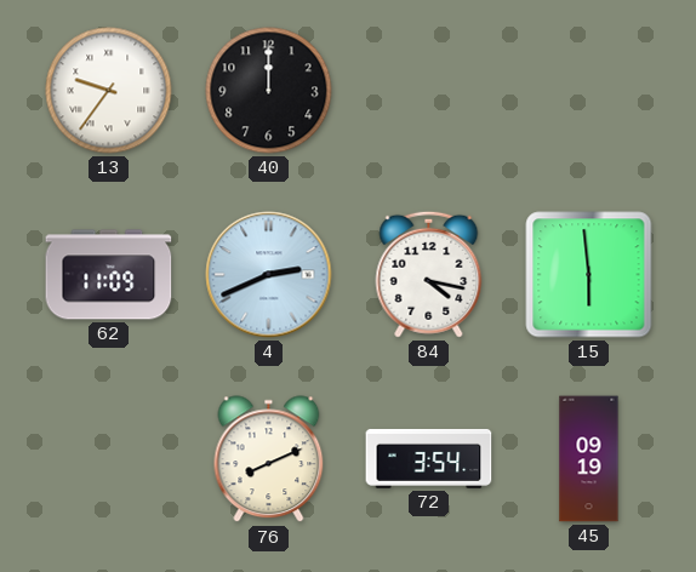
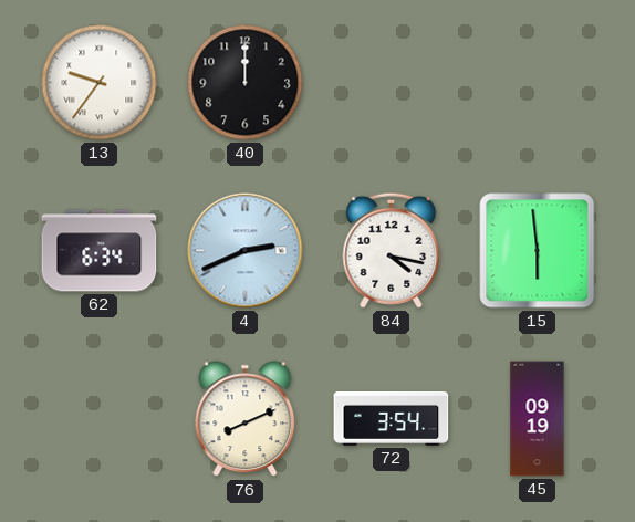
62: 11:09 -> 6:34 (100, 251)
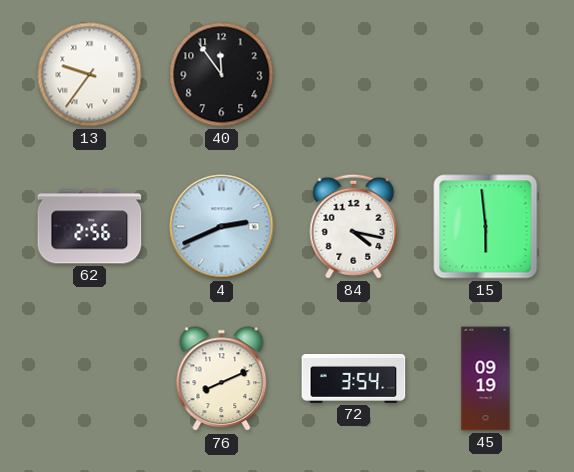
40: 12:00 -> 11:54 (222, 75)
62: 6:34 -> 2:56 (90, 227)
